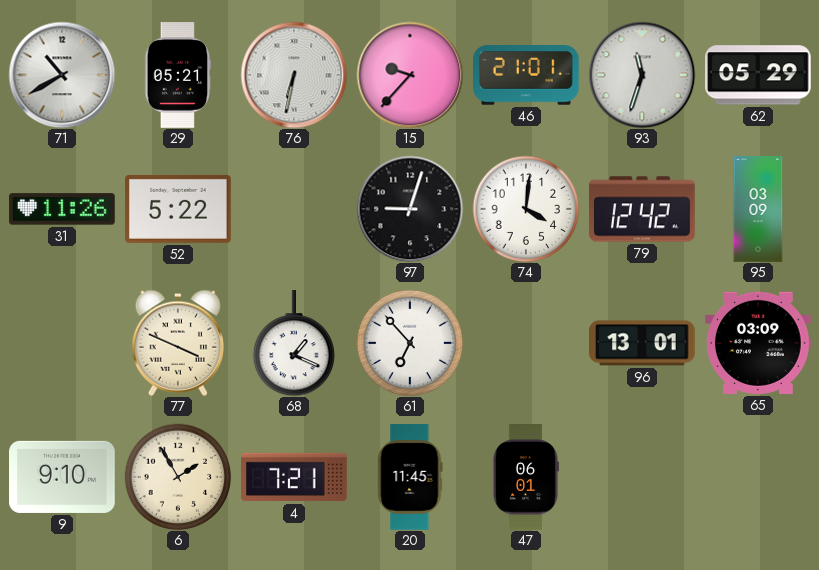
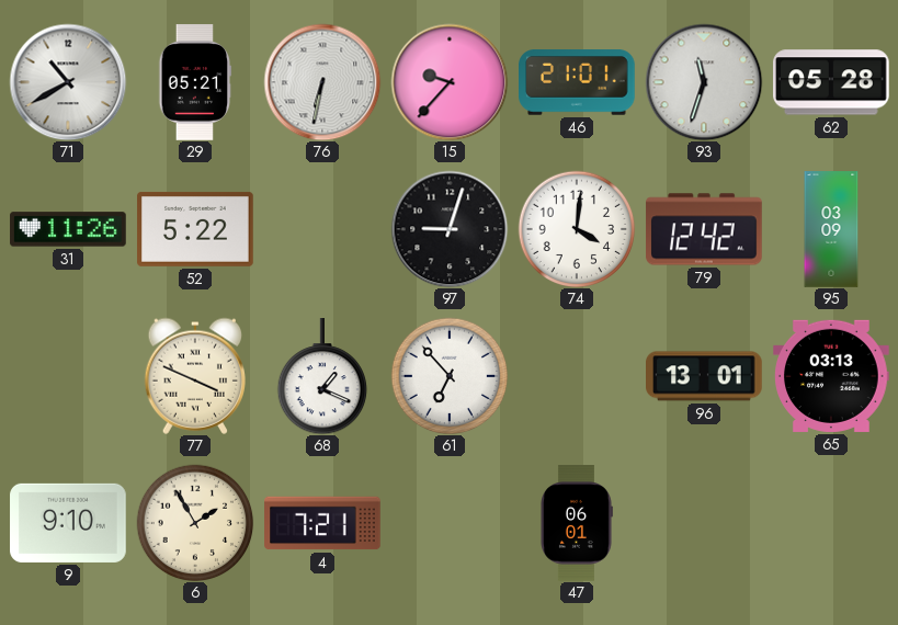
62: 05:29 -> 05:28 (832, 82)
65: 03:09 -> 03:13 (831, 376)
20: 11:45 -> none (410, 477)
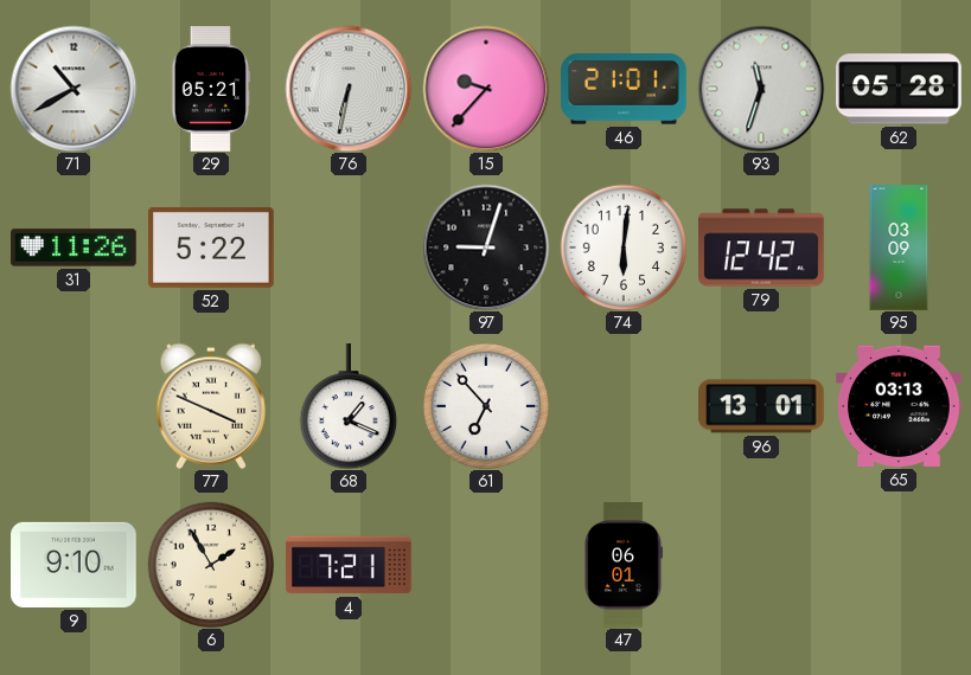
74: 4:01 -> 6:01 (624, 247)
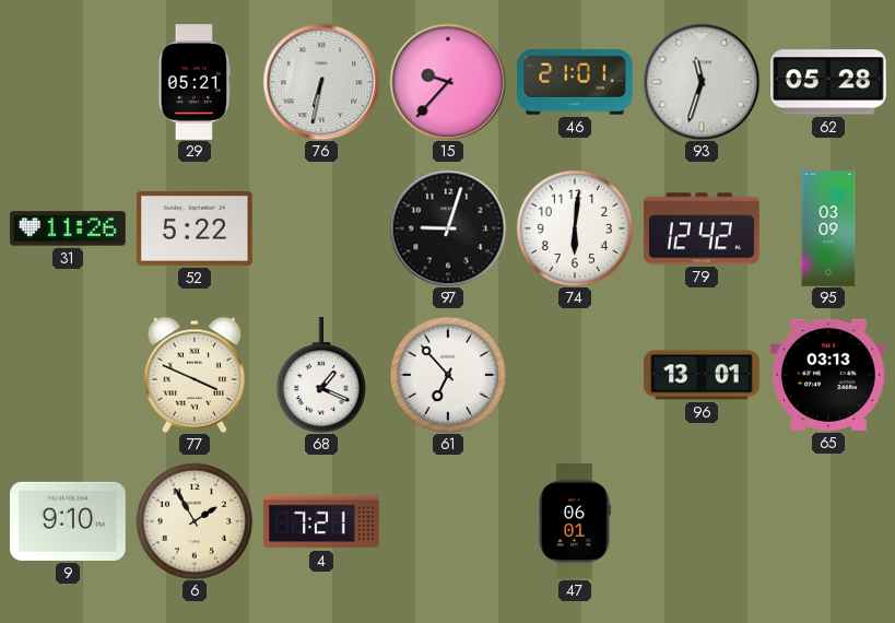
71: 10:40 -> none (74, 89)
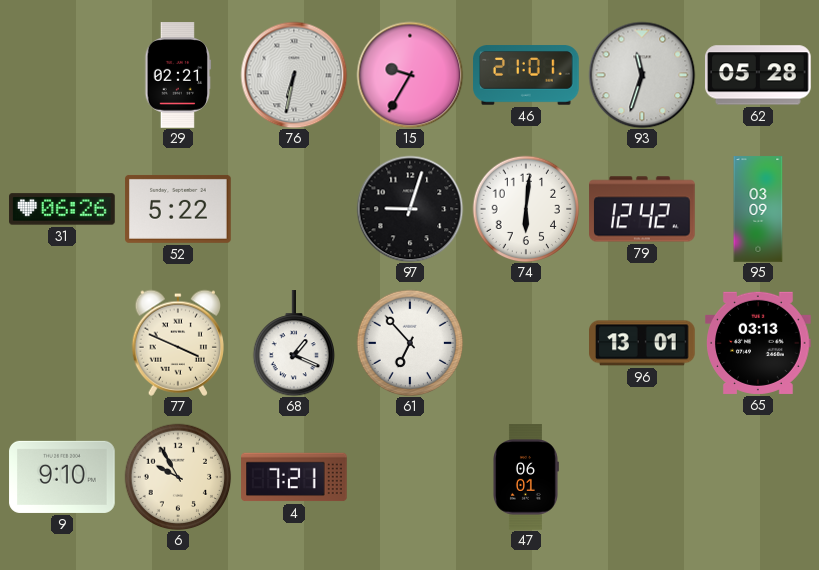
29: 05:21 -> 02:21 (178, 75)
15: 9:37 -> 9:35 (410, 75)
31: 11:26 -> 06:26 (62, 209)
6: 1:55 -> 9:55 (178, 477)
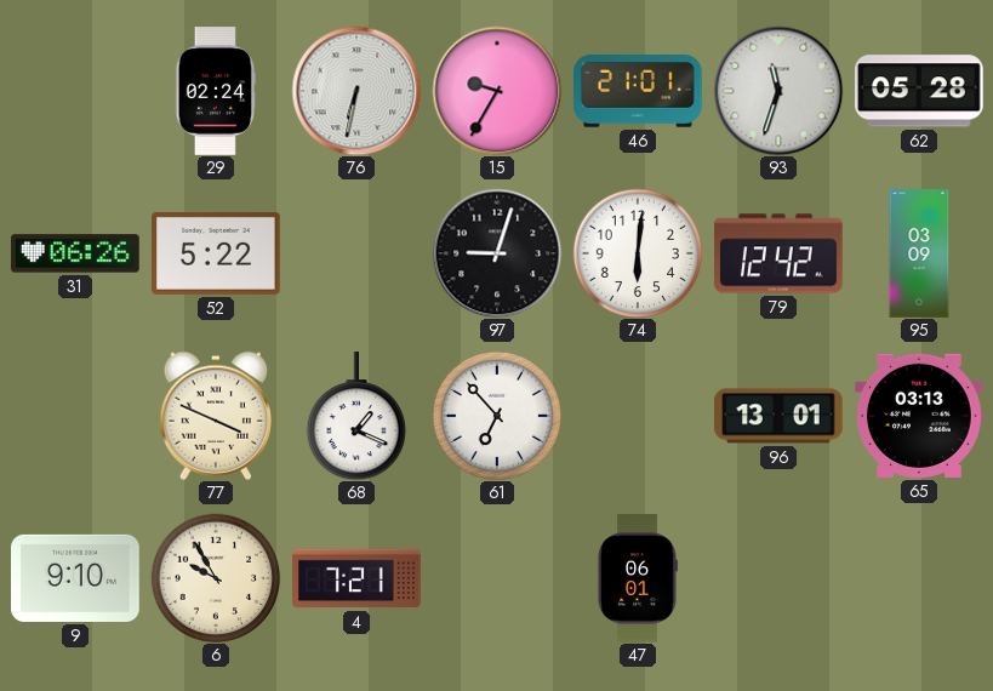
29: 02:21 -> 02:24 (216, 91)
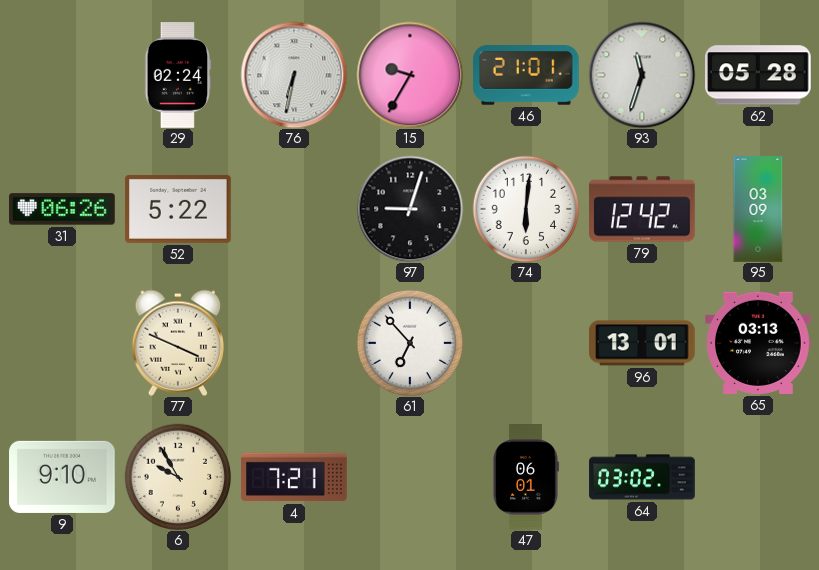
68: 1:19 -> none (355, 416)
64: none -> 03:02 (642, 477)
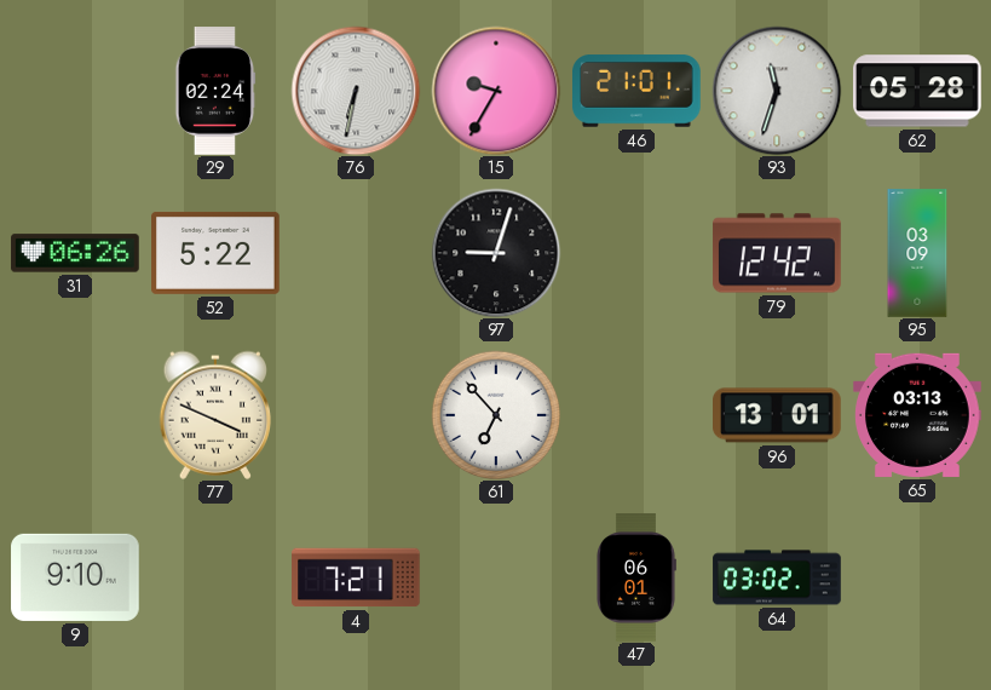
74: 6:01 -> none (526, 209)
6: 9:55 -> none (178, 477)
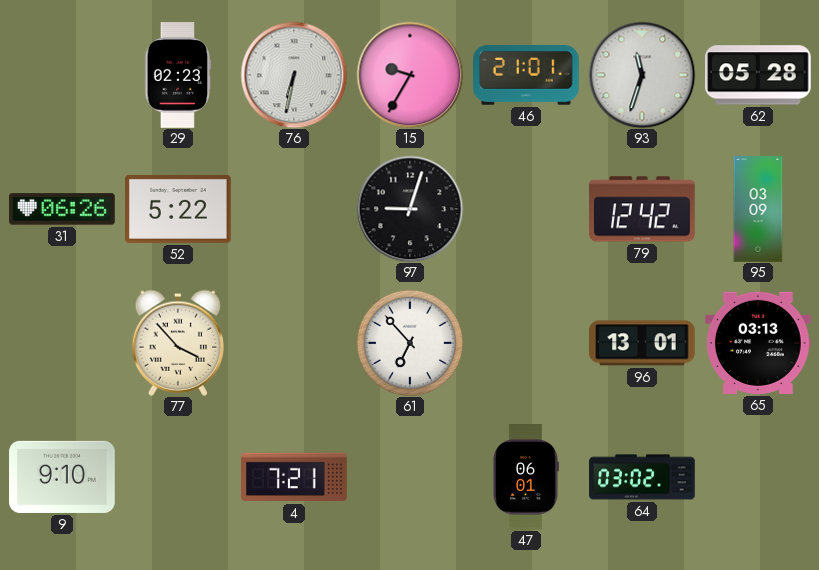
29: 02:24 -> 02:23 (178, 75)
77: 3:49 -> 3:53 (177, 343)
